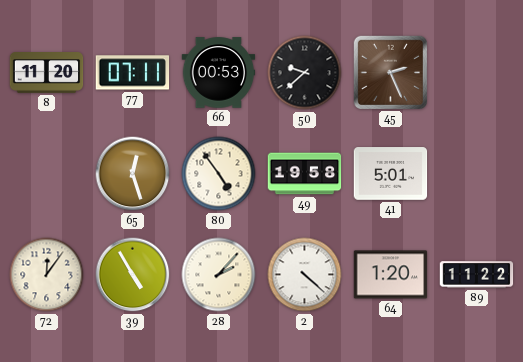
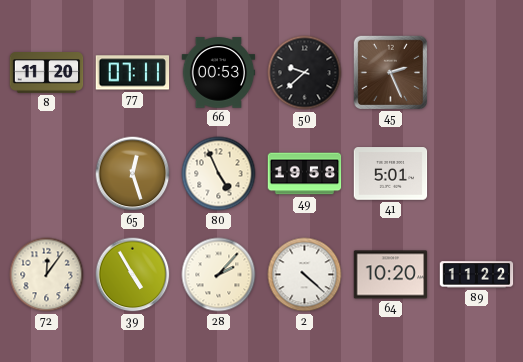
80: 4:54 -> 4:56 (219, 174)
64: 1:20 -> 10:20 (391, 275)
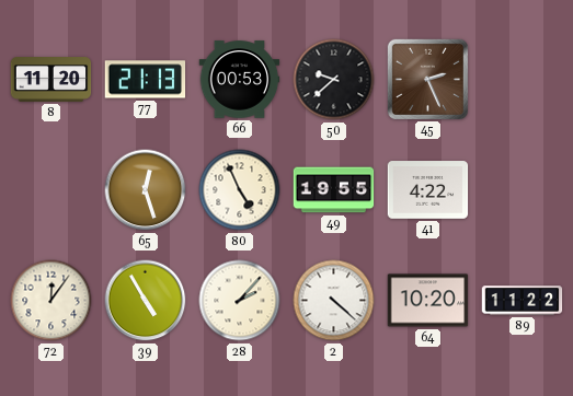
77: 07:11 -> 21:13 (146, 80)
49: 19:58 -> 19:55 (334, 190)
41: 5:01 -> 4:22 (428, 190)
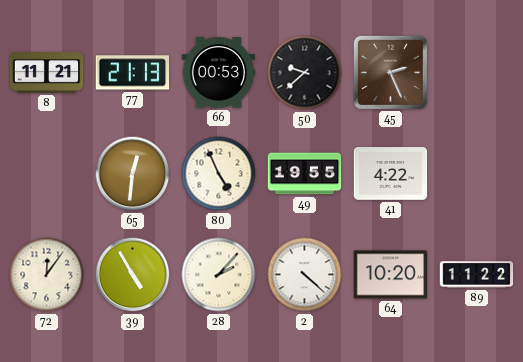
8: 11:20 -> 11:21 (47, 73)
65: 12:27 -> 12:31 (133, 174)
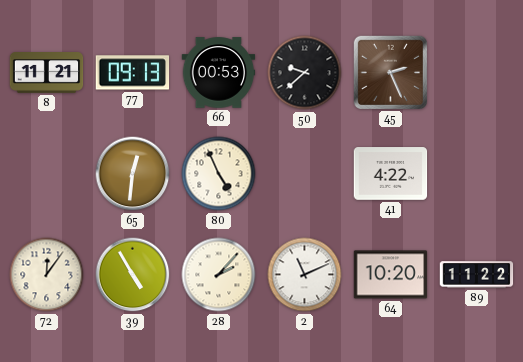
77: 21:13 -> 09:13 (133, 73)
49: 19:55 -> none (305, 174)
2: 4:22 -> 11:11 (305, 275)
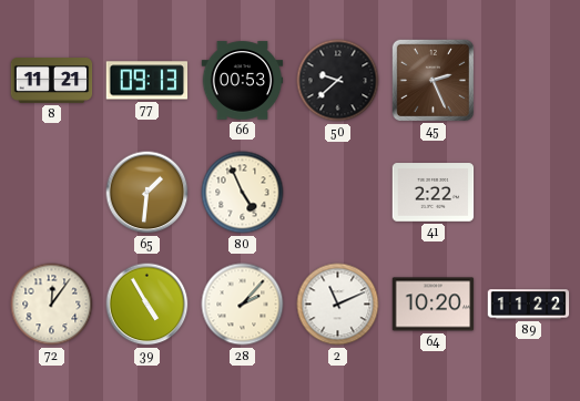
65: 12:31 -> 1:31 (147, 193)
41: 4:22 -> 2:22 (434, 193)
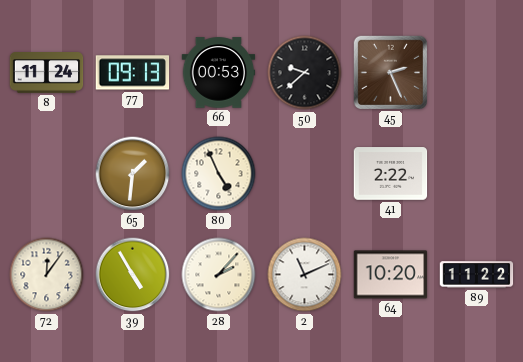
8: 11:21 -> 11:24 (47, 73)
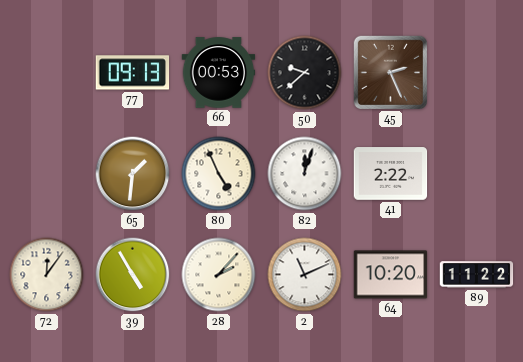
8: 11:24 -> none (47, 73)
82: none -> 12:03 (305, 174)
